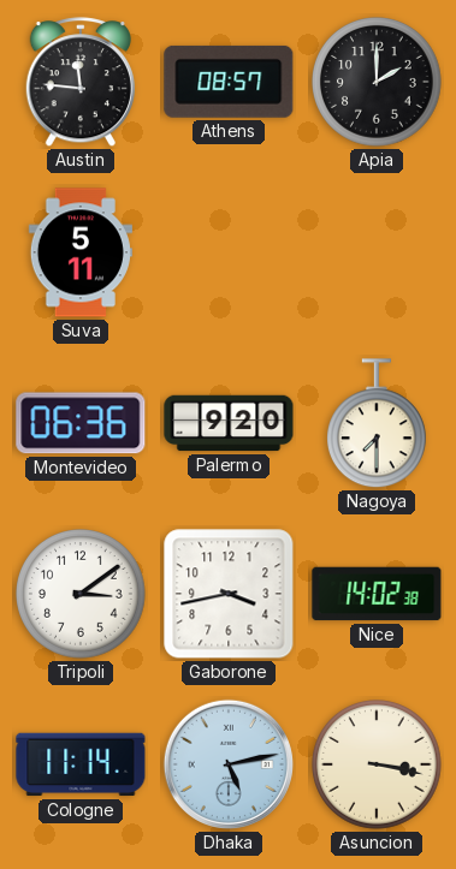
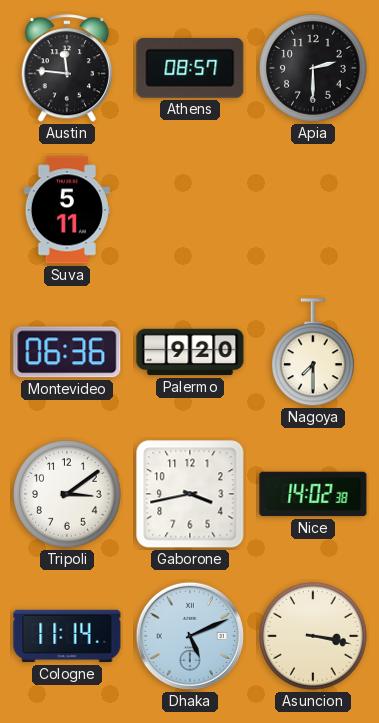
Apia: 2:00 -> 2:30 (314, 69)
Dhaka: 5:13 -> 5:11 (190, 636)
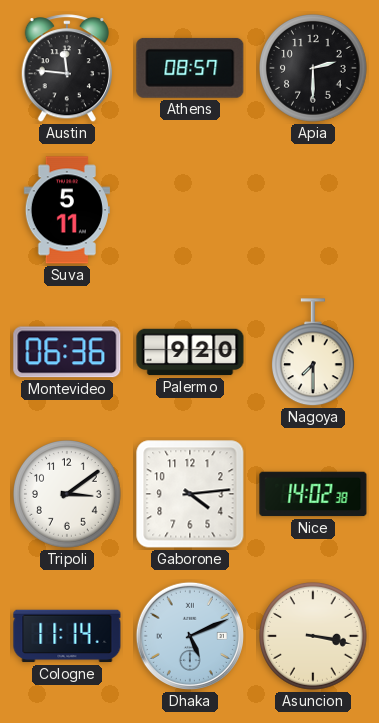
Gaborone: 3:43 -> 4:14 (190, 494)
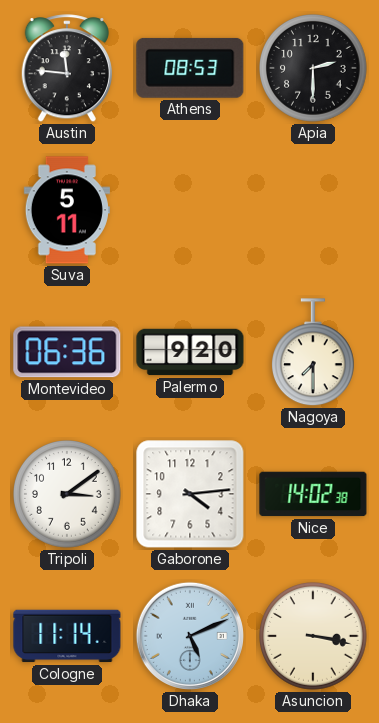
Athens: 08:57 -> 08:53 (190, 68)
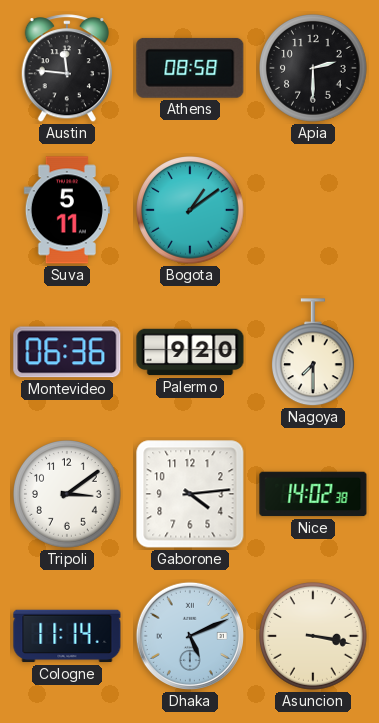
Athens: 08:53 -> 08:58 (190, 68)
Bogota: none -> 1:09 (191, 211)
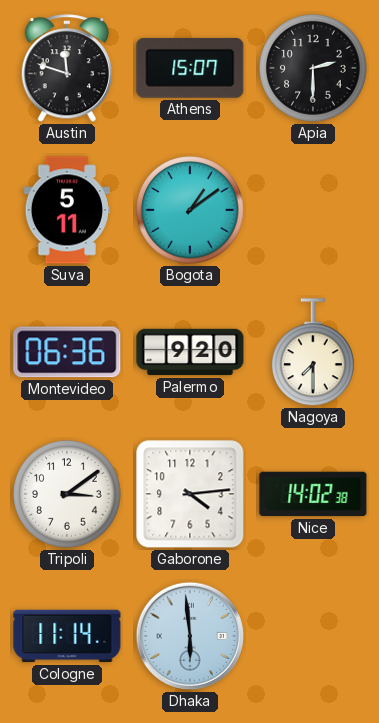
Austin: 11:46 -> 11:48 (66, 69)
Athens: 08:58 -> 15:07 (190, 68)
Dhaka: 5:11 -> 5:59 (190, 636)
Asuncion: 3:17 -> none (314, 637)
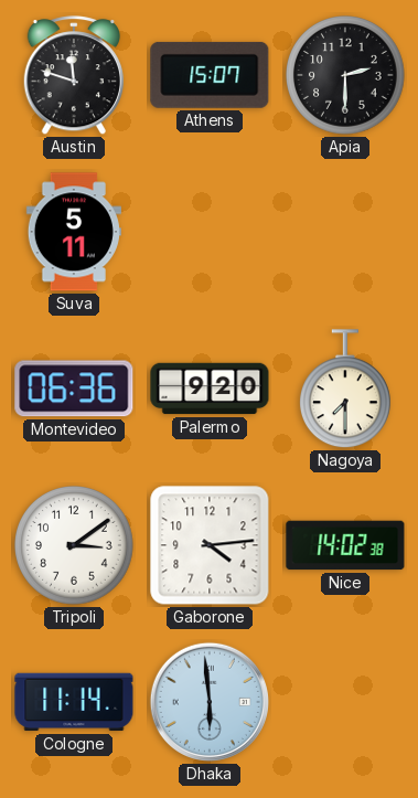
Bogota: 1:09 -> none (191, 211)
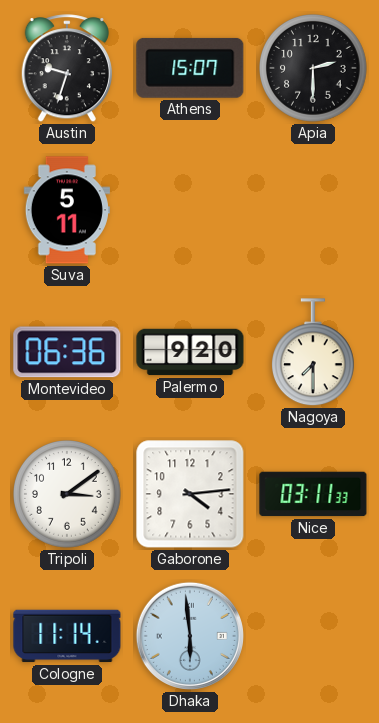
Austin: 11:48 -> 9:33 (66, 69)
Nice: 14:02 -> 03:11 (313, 494)
